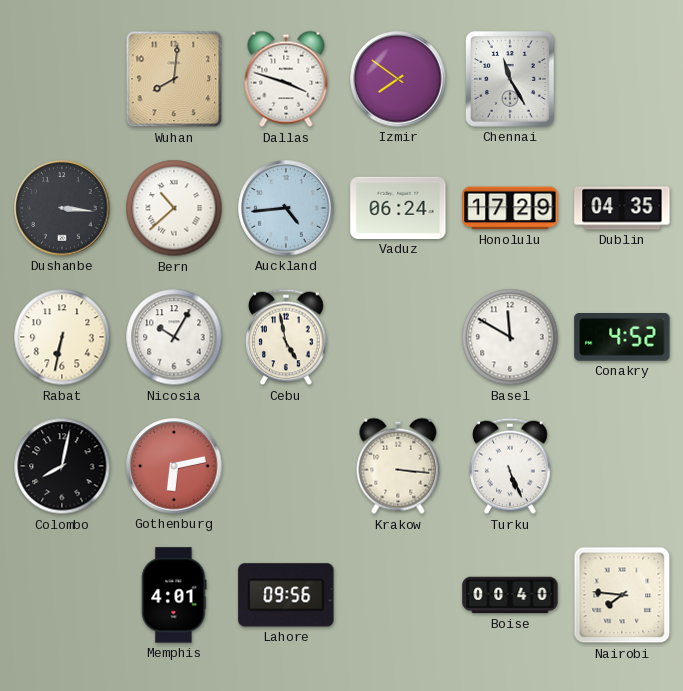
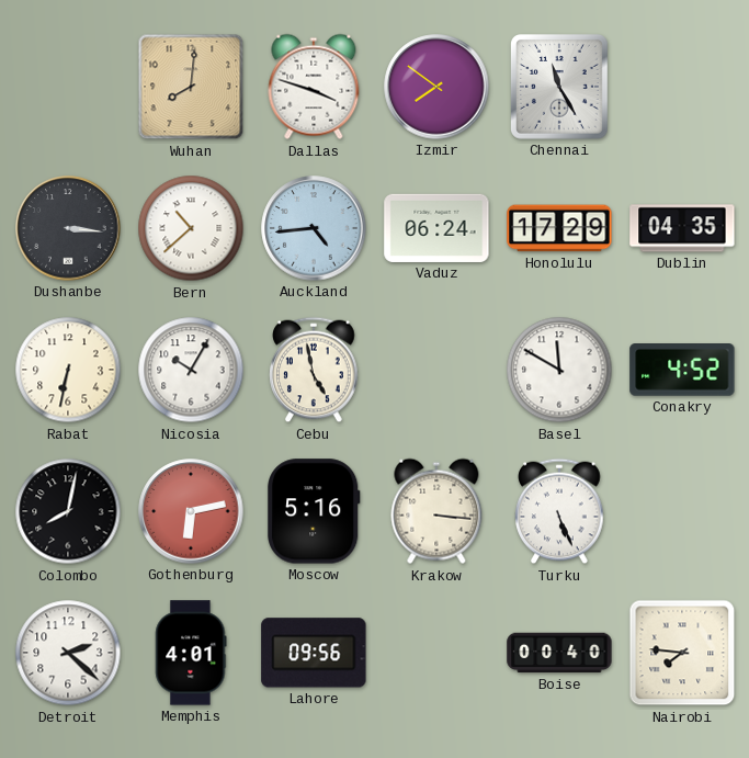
Moscow: none -> 5:16 (315, 511)
Detroit: none -> 2:22 (68, 653)
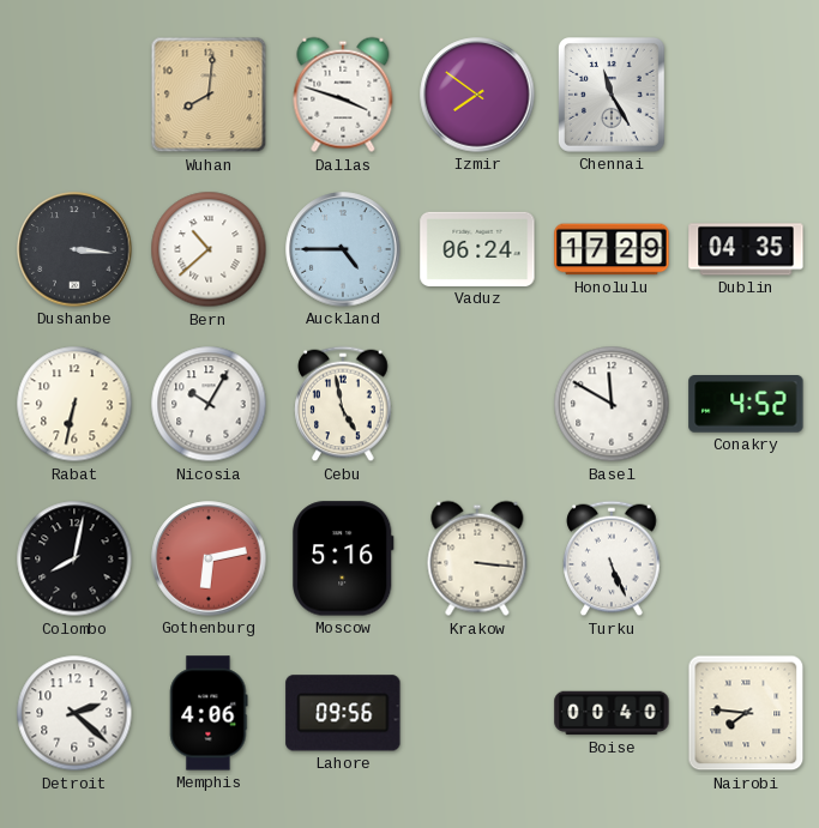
Auckland: 4:44 -> 4:45 (343, 249)
Memphis: 4:01 -> 4:06 (209, 713)
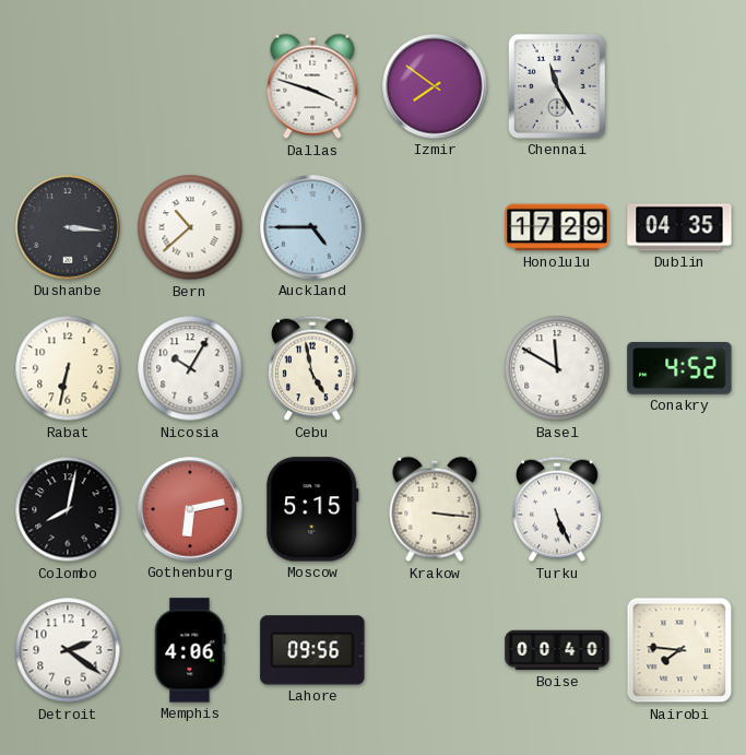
Wuhan: 8:01 -> none (209, 95)
Vaduz: 06:24 -> none (477, 249)
Moscow: 5:16 -> 5:15 (313, 509)
Detroit: 2:22 -> 2:21 (68, 650)
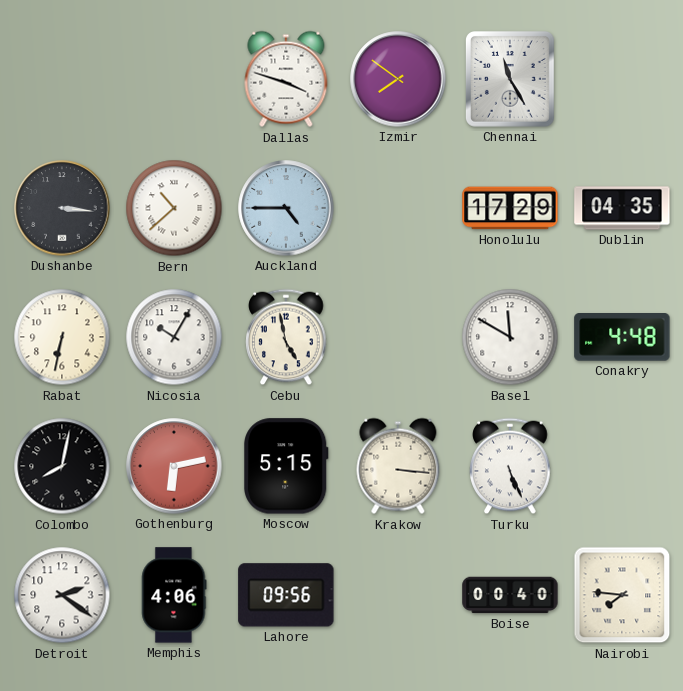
Conakry: 4:52 -> 4:48 (622, 338)
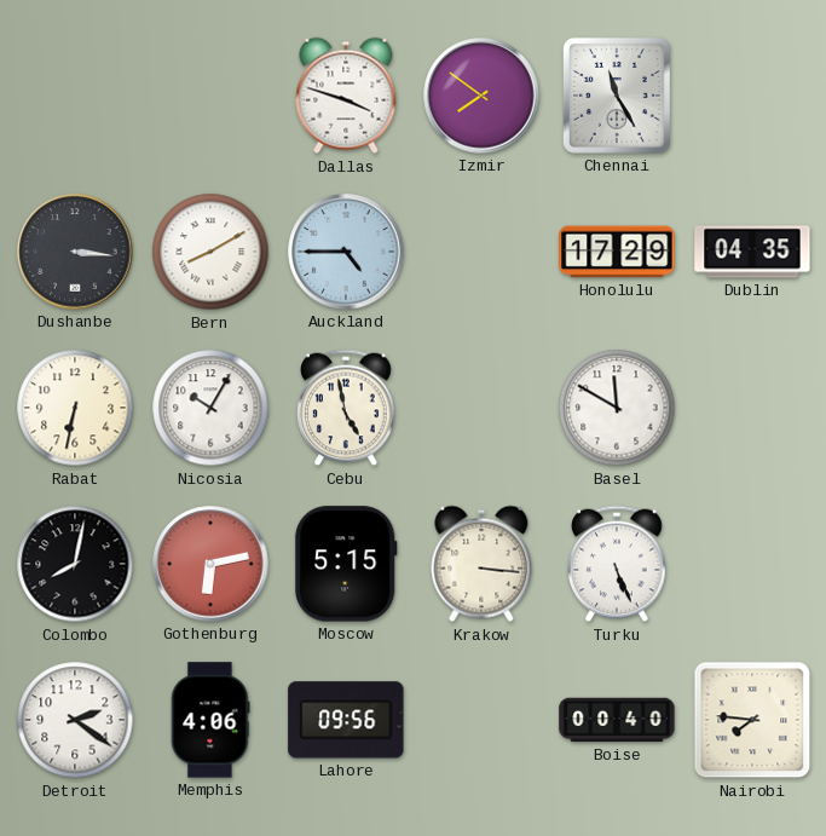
Bern: 10:38 -> 8:10 (210, 252)
Conakry: 4:48 -> none (622, 338)
